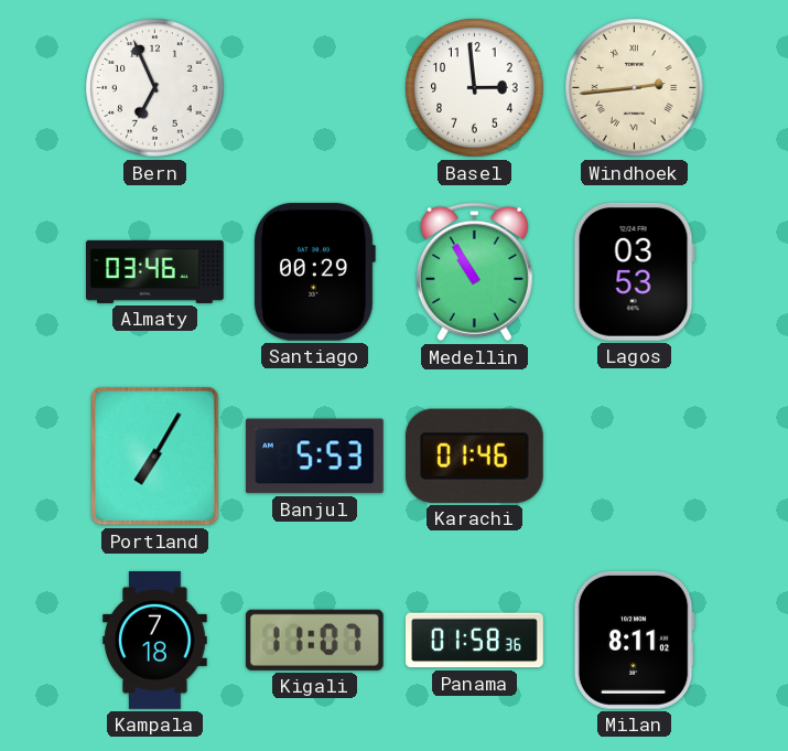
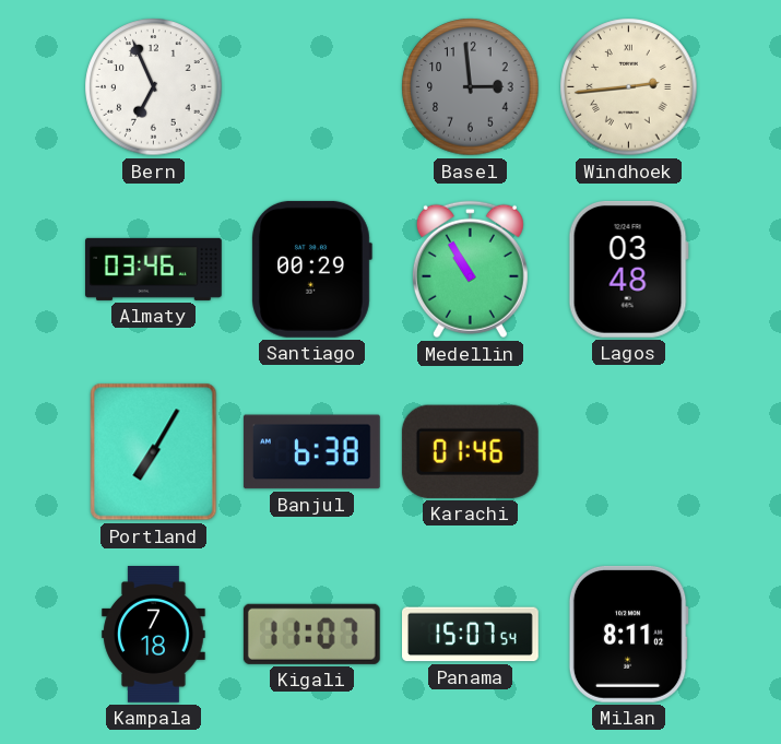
Basel dial: white -> grey (471, 87)
Lagos: 03:53 -> 03:48 (628, 269)
Banjul: 5:53 -> 6:38 (311, 452)
Panama: 01:58 -> 15:07 (471, 635)
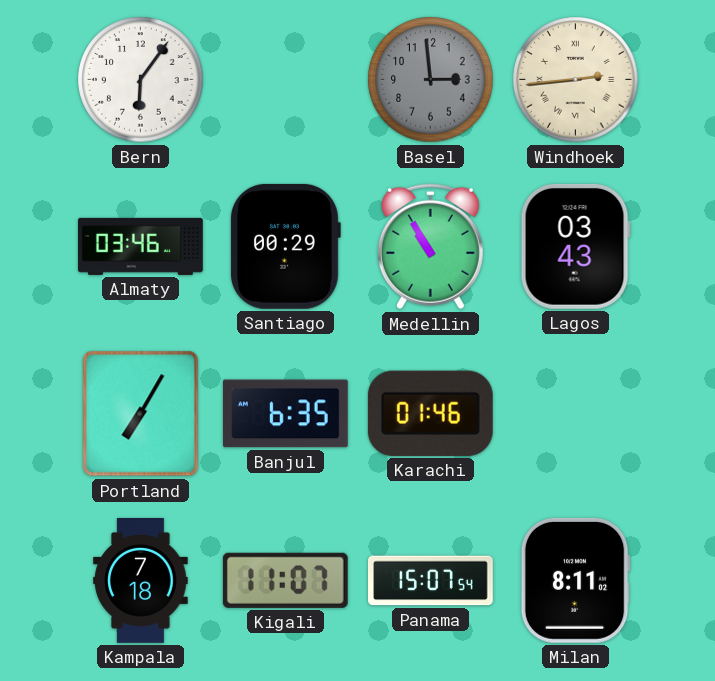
Bern: 6:56 -> 6:06 (141, 80)
Lagos: 03:48 -> 03:43 (575, 246)
Banjul: 6:38 -> 6:35 (285, 414)
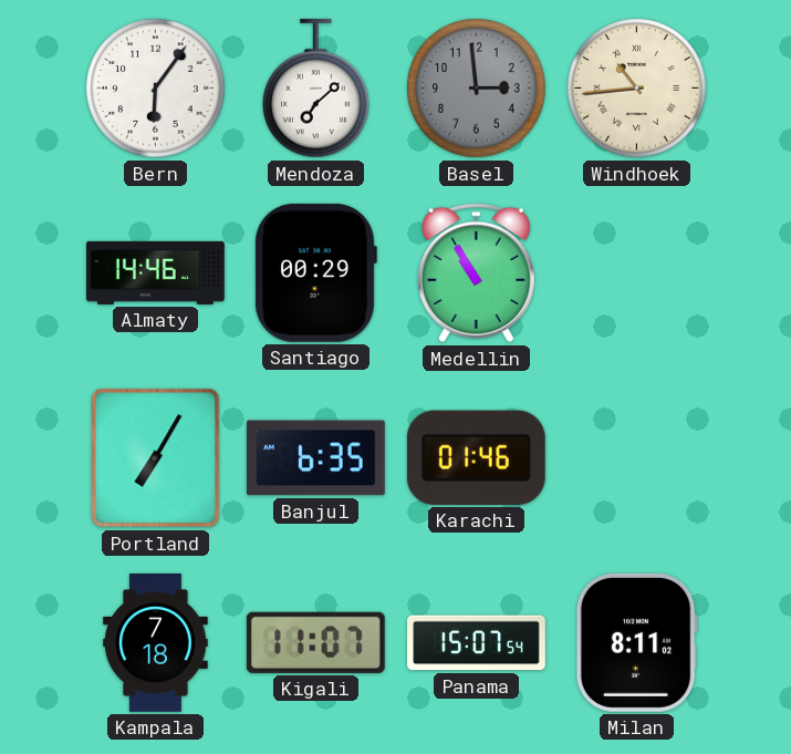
Mendoza: none -> 7:08 (316, 89)
Windhoek: 2:44 -> 10:44 (637, 89)
Almaty: 03:46 -> 14:46 (156, 272)
Lagos: 03:43 -> none (575, 246)
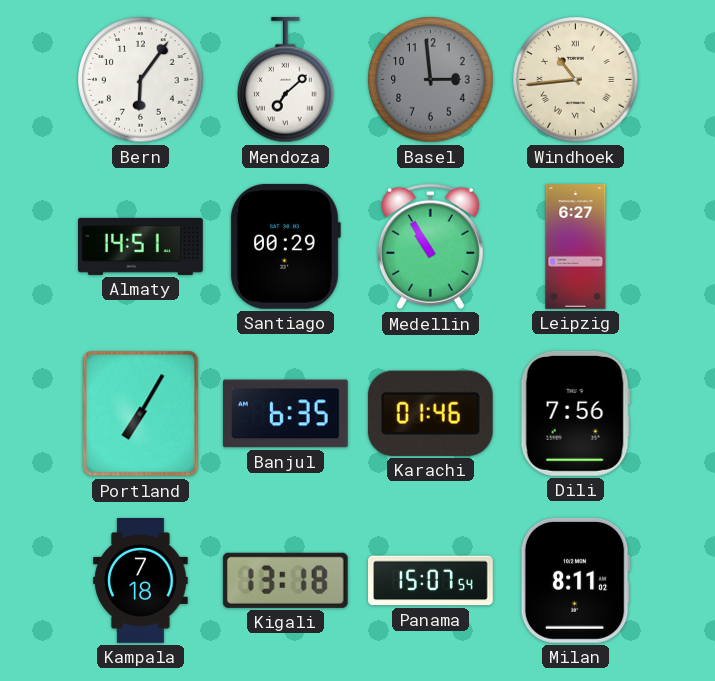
Almaty: 14:46 -> 14:51 (141, 246)
Leipzig: none -> 6:27 (576, 247)
Dili: none -> 7:56 (575, 413)
Kigali: 11:07 -> 13:18 (285, 580)
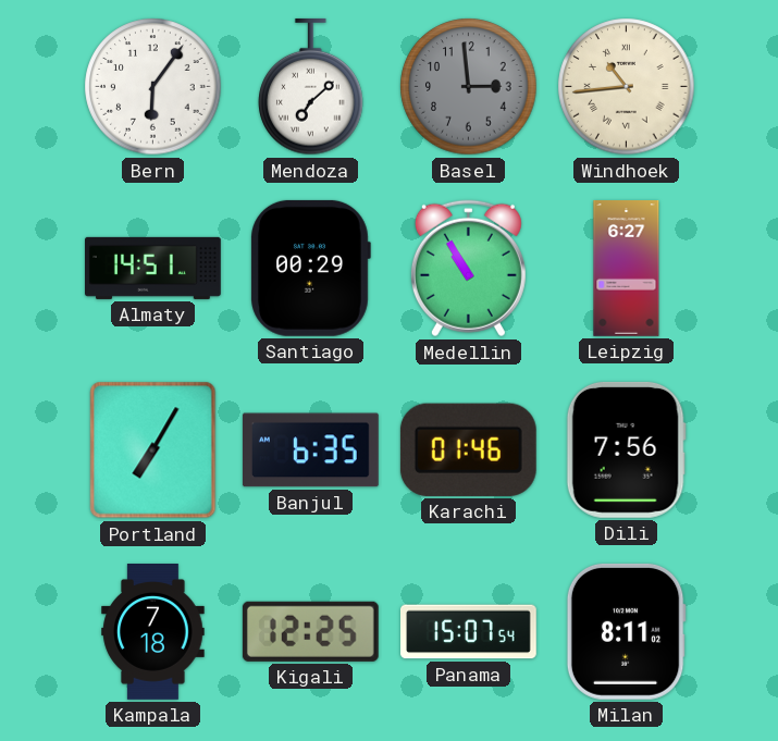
Kigali: 13:18 -> 12:25 (310, 631)
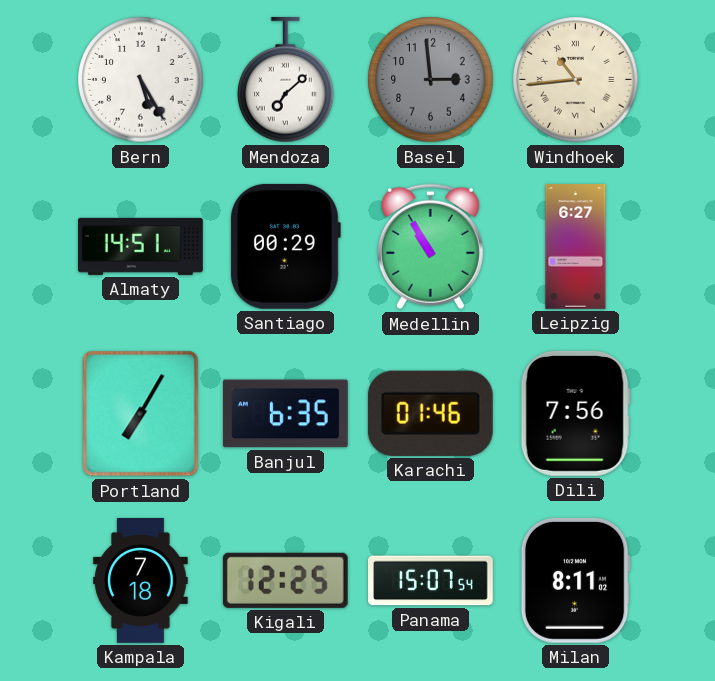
Bern: 6:06 -> 5:25 (141, 80)
